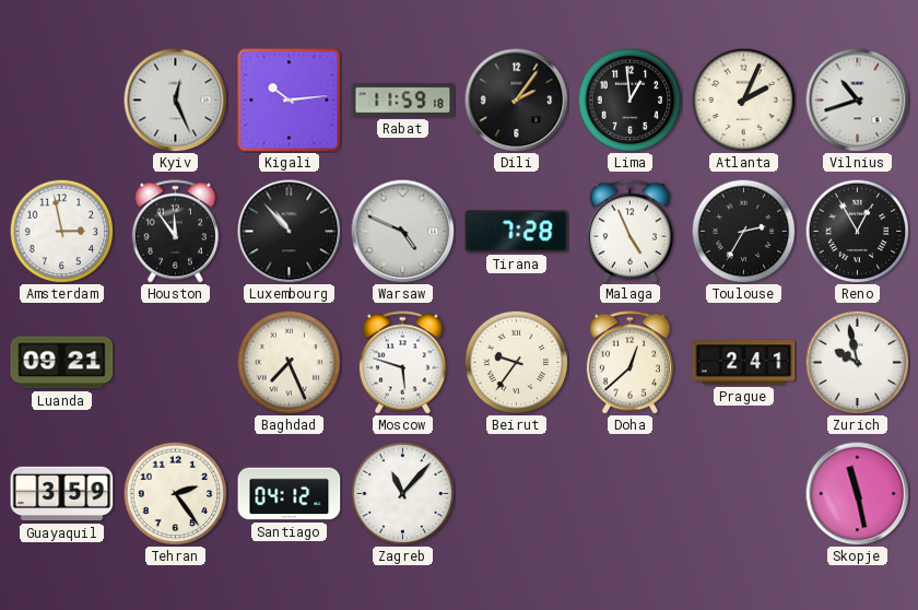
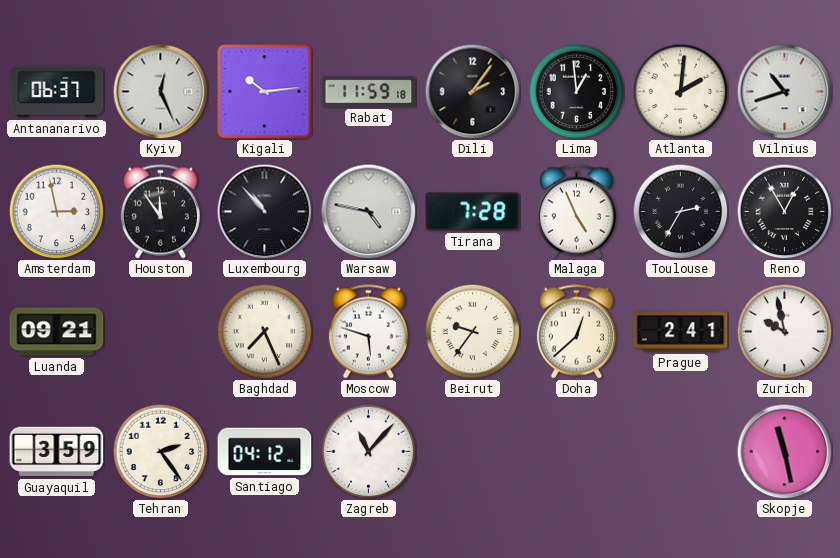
Antananarivo: none -> 06:37 (57, 92)
Atlanta: 2:04 -> 2:01 (680, 91)
Warsaw: 4:49 -> 4:47 (368, 211)
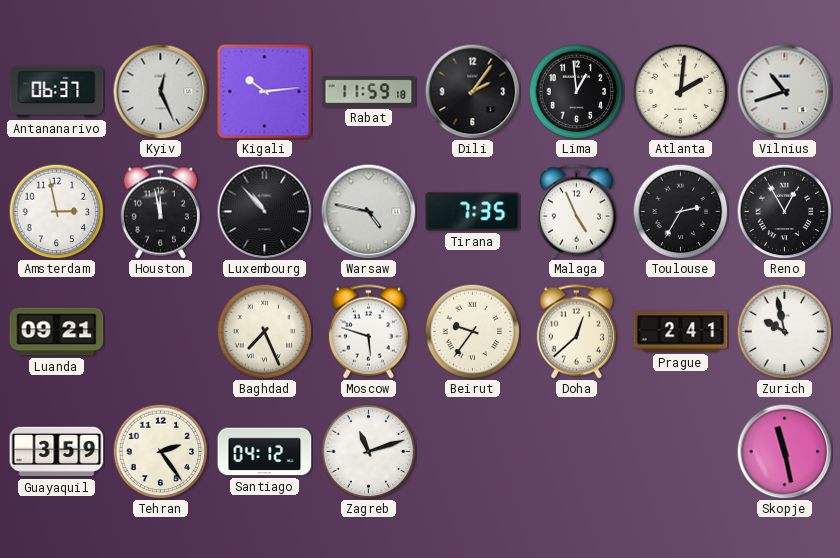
Houston: 11:54 -> 11:58 (160, 212)
Tirana: 7:28 -> 7:35 (473, 212)
Zagreb: 11:07 -> 11:12 (368, 451)
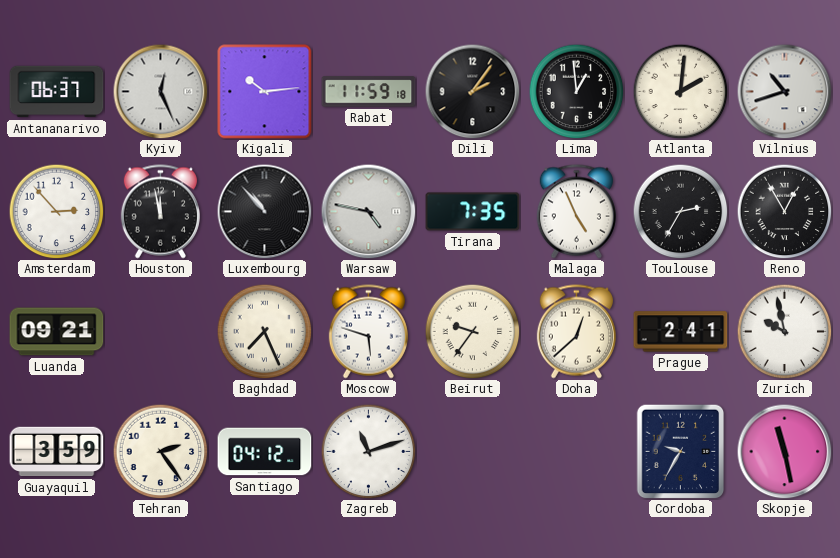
Amsterdam: 2:58 -> 2:53 (56, 211)
Cordoba: none -> 9:35 (681, 451)
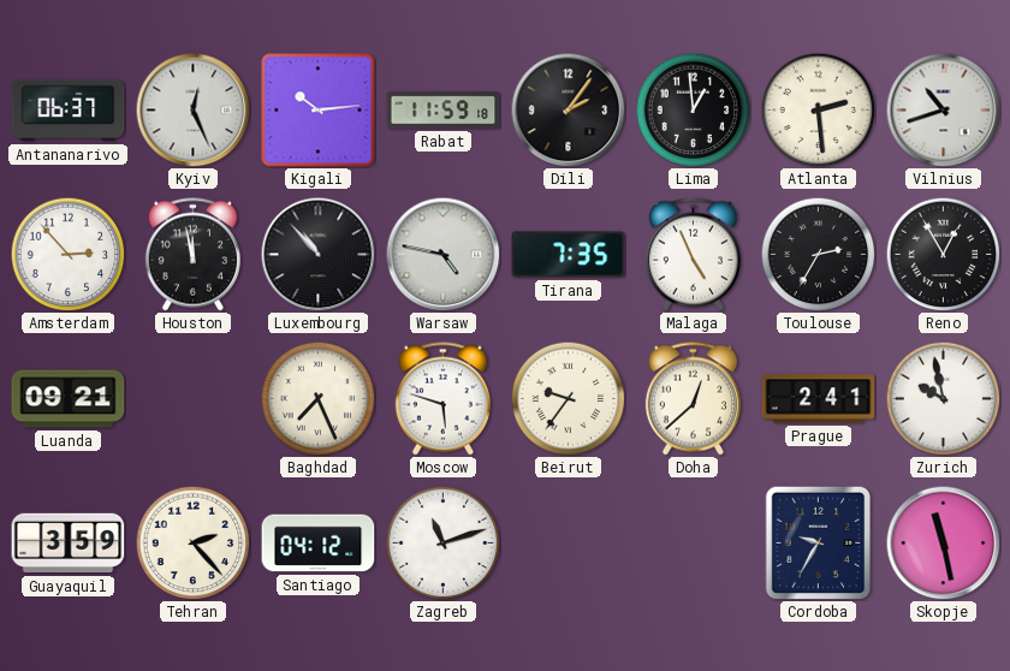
Atlanta: 2:01 -> 2:29 (818, 109)
Tehran: 2:24 -> 2:23 (192, 542)
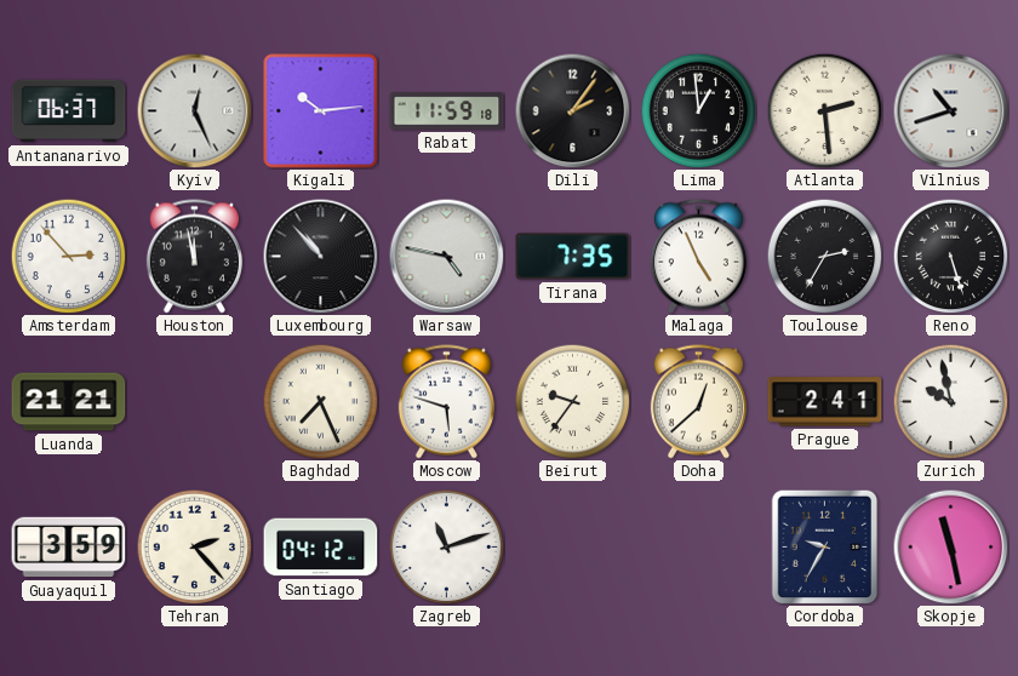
Reno: 12:55 -> 5:27 (950, 256)
Luanda: 09:21 -> 21:21 (69, 402)
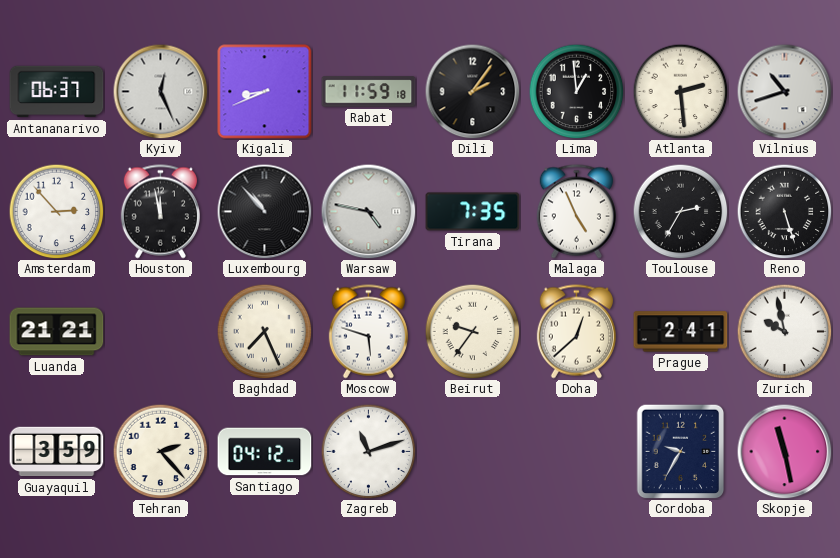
Kigali: 10:14 -> 8:41 (265, 92)
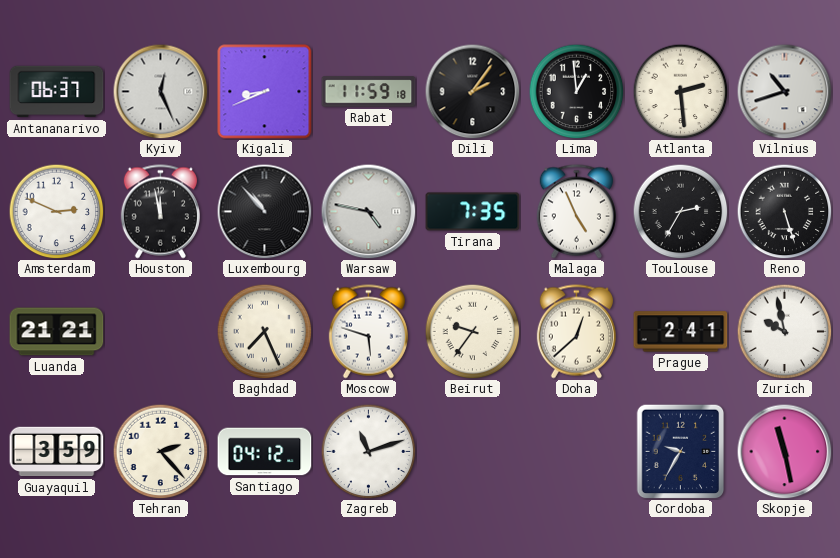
Amsterdam: 2:53 -> 2:49 (56, 211)
